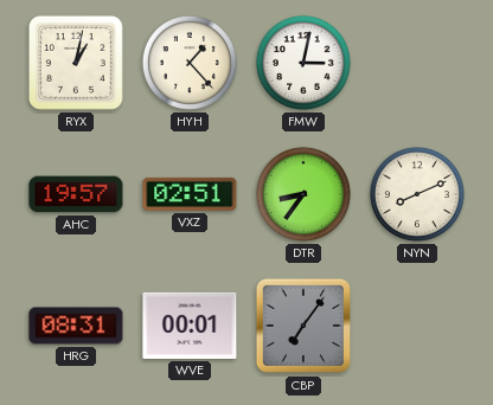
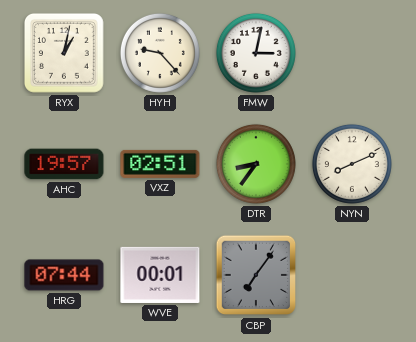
HYH: 1:23 -> 9:23 (160, 53)
HRG: 08:31 -> 07:44 (64, 275)
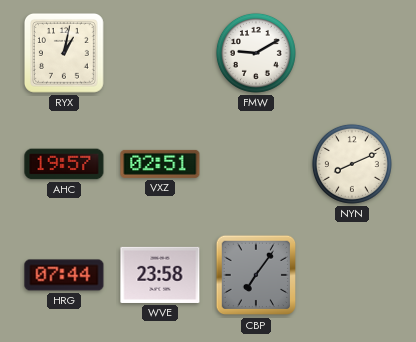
HYH: 9:23 -> none (160, 53)
FMW: 3:02 -> 9:10 (256, 53)
DTR: 8:36 -> none (256, 164)
WVE: 00:01 -> 23:58 (160, 275)
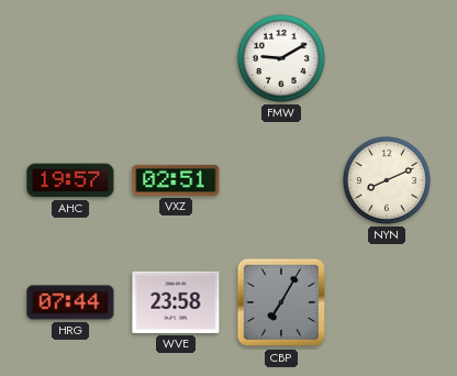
RYX: 1:02 -> none (65, 54)
CBP: 7:06 -> 7:05 (281, 302)
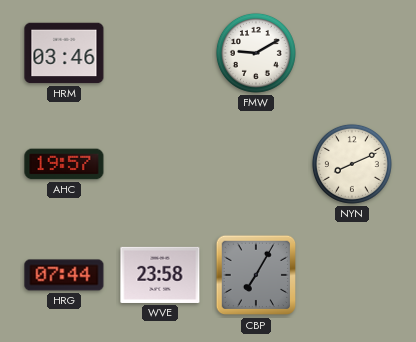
HRM: none -> 03:46 (64, 53)
VXZ: 02:51 -> none (176, 180)
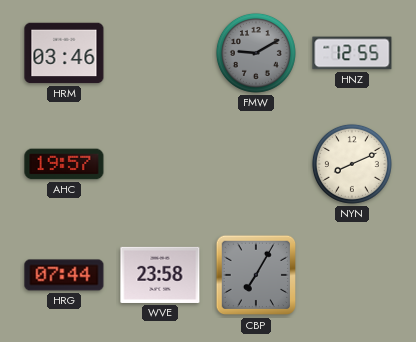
FMW dial: white -> grey (256, 53)
HNZ: none -> 12:55 (352, 53)
